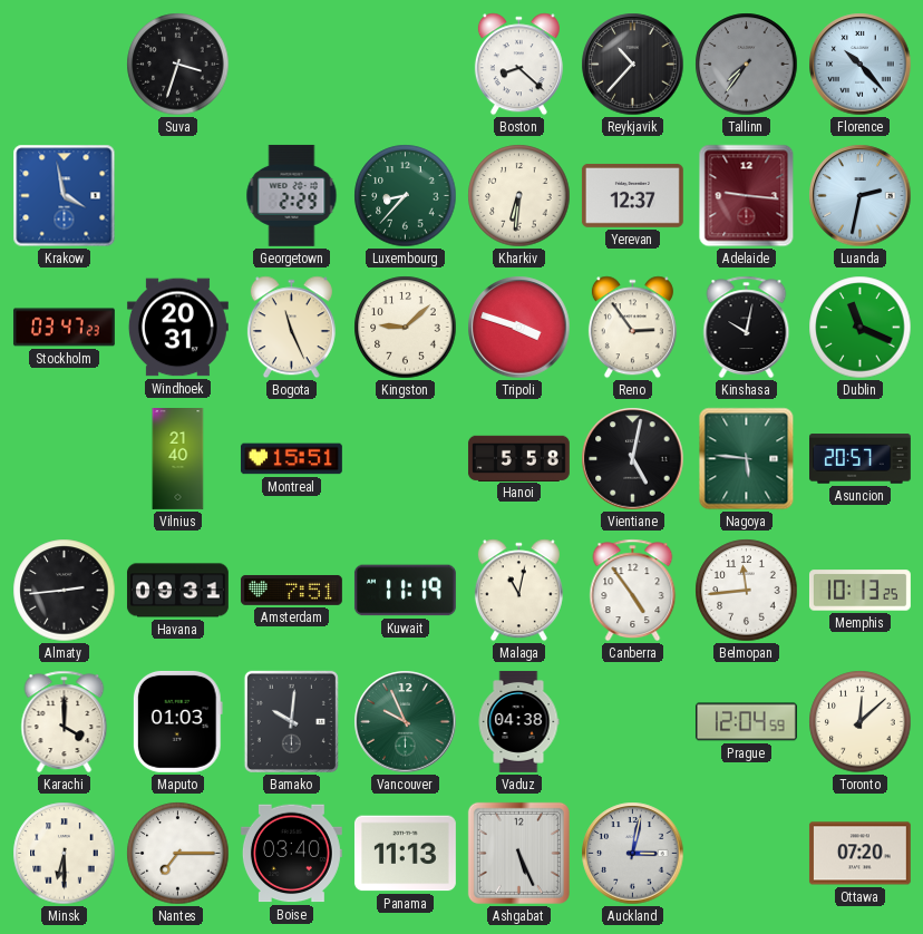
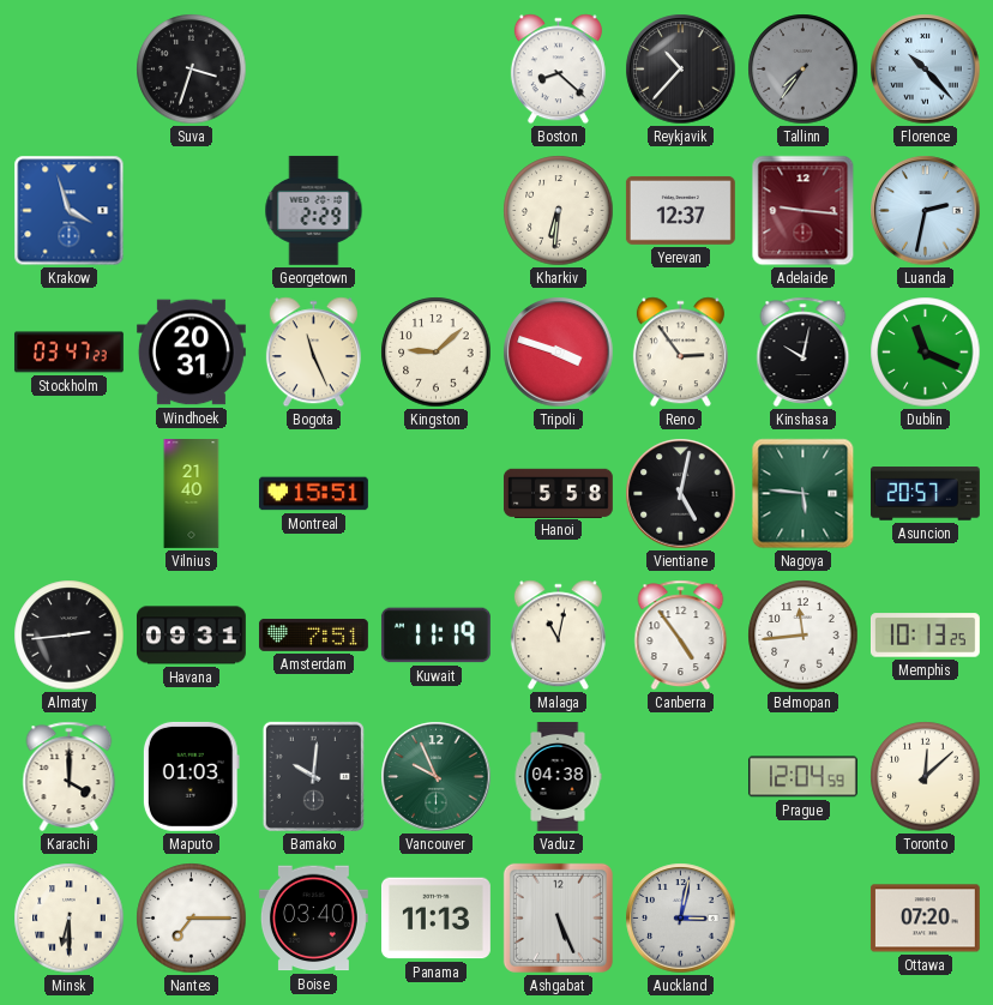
Krakow: 3:58 -> 3:57 (70, 211)
Luxembourg: 8:37 -> none (406, 196)
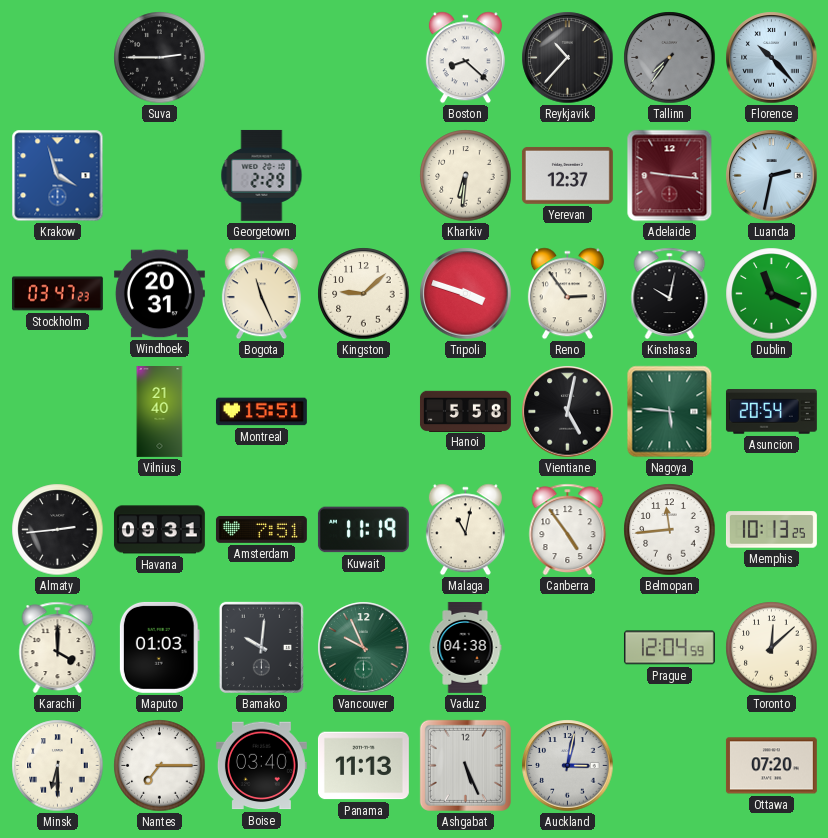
Suva: 3:33 -> 2:45 (160, 58)
Asuncion: 20:57 -> 20:54 (771, 412)
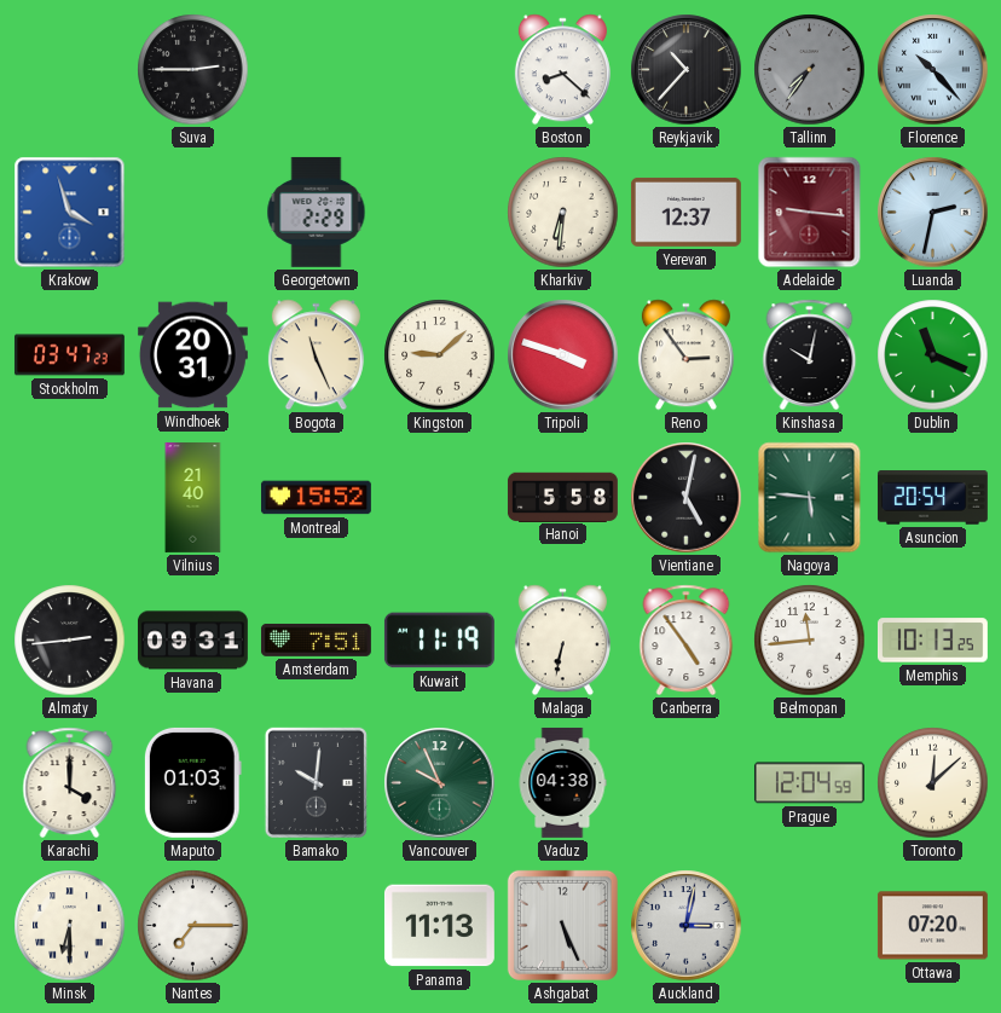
Montreal: 15:51 -> 15:52 (316, 498)
Malaga: 11:02 -> 6:32 (562, 641)
Boise: 03:40 -> none (261, 766)
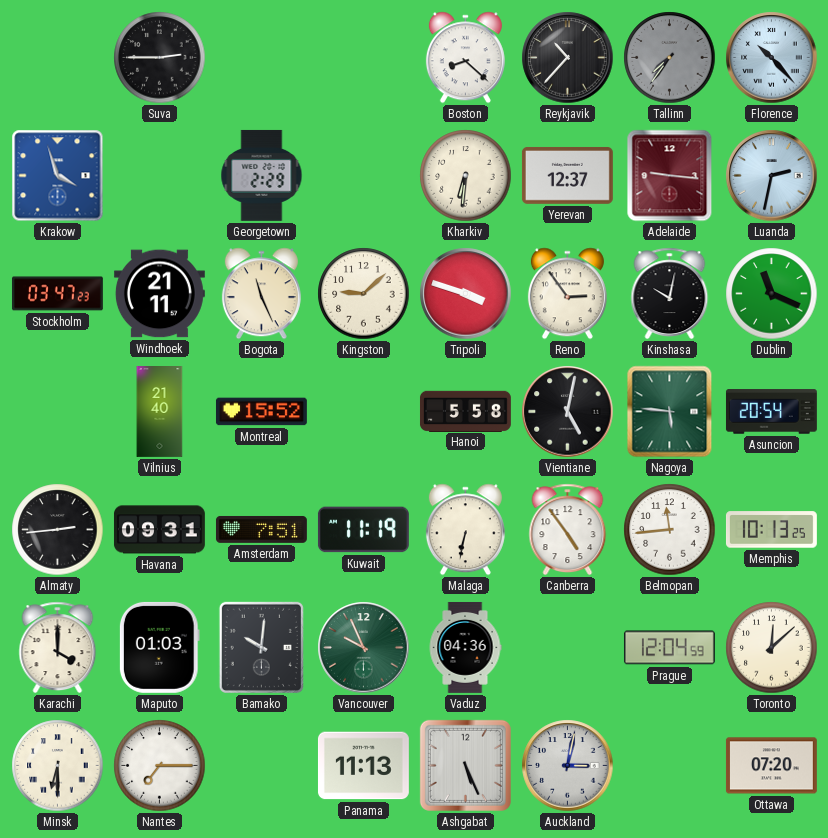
Windhoek: 20:31 -> 21:11 (159, 294)
Vaduz: 04:38 -> 04:36 (465, 647)
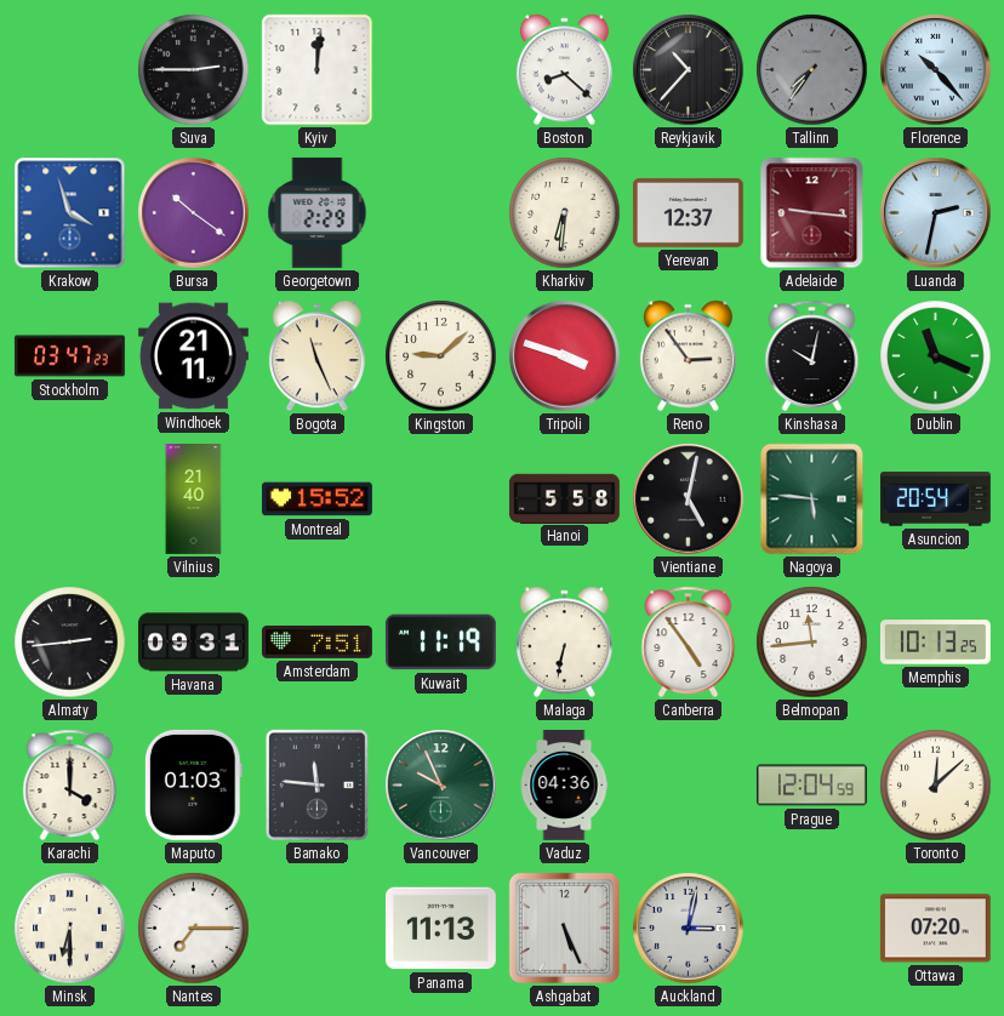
Kyiv: none -> 12:01 (318, 70)
Bursa: none -> 10:21 (194, 213)
Bamako: 10:01 -> 11:46 (316, 784)
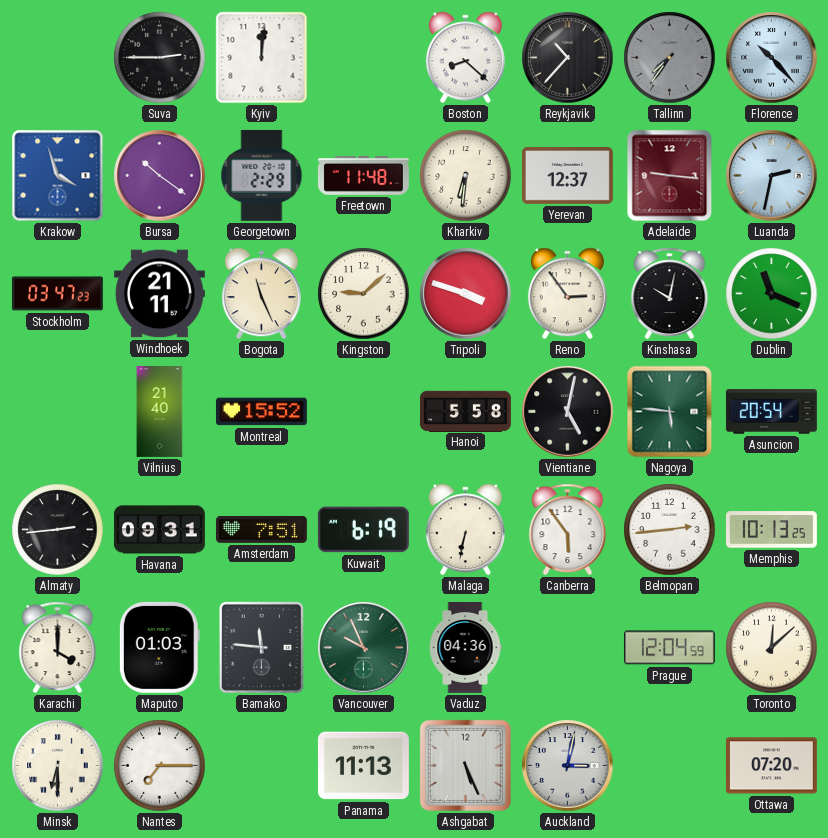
Freetown: none -> 11:48 (363, 175)
Kuwait: 11:19 -> 6:19 (363, 530)
Canberra: 4:54 -> 5:54 (568, 530)
Belmopan: 11:44 -> 2:44 (670, 530)
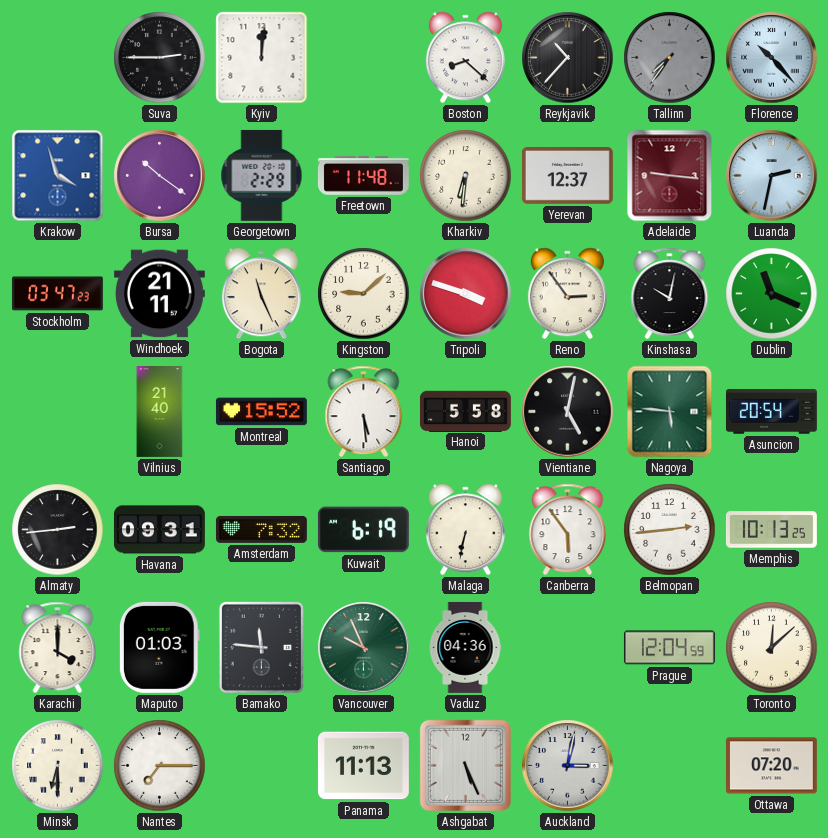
Santiago: none -> 5:29 (364, 412)
Amsterdam: 7:51 -> 7:32 (261, 529)
